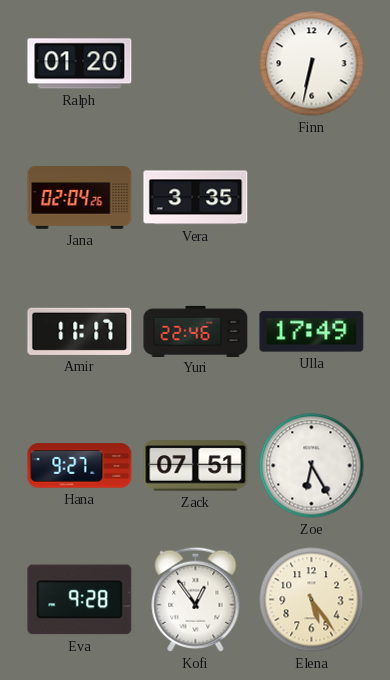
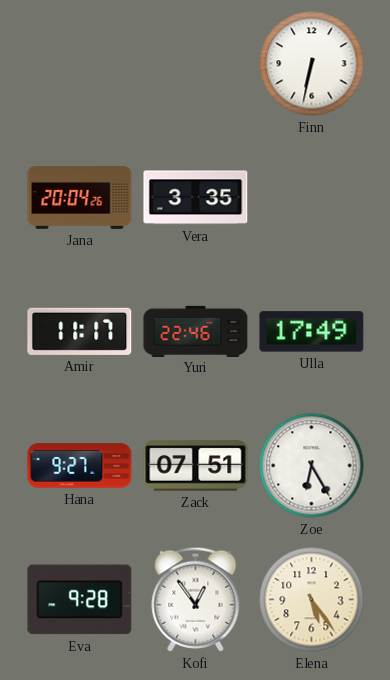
Ralph: 01:20 -> none (80, 64)
Jana: 02:04 -> 20:04 (80, 198)
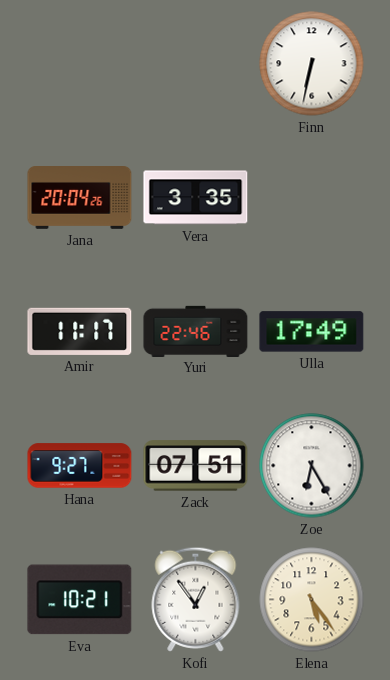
Eva: 9:28 -> 10:21 (80, 600)
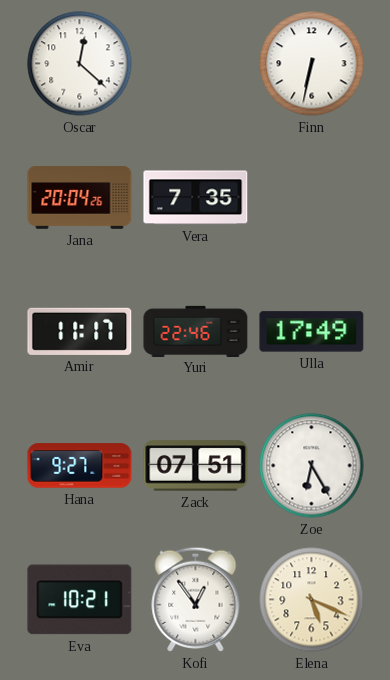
Oscar: none -> 12:22 (80, 64)
Vera: 3:35 -> 7:35 (196, 198)
Elena: 5:24 -> 5:19 (312, 600)
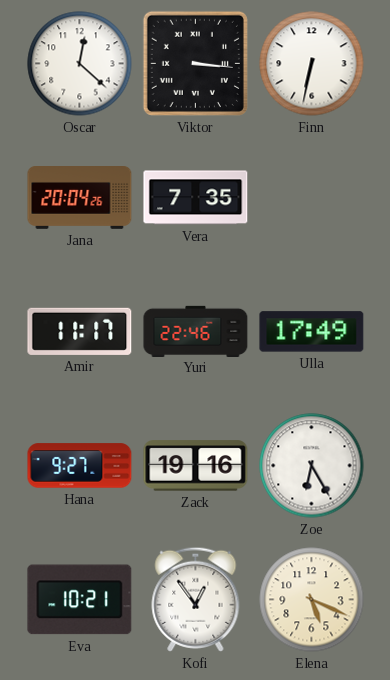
Viktor: none -> 3:16 (195, 63)
Zack: 07:51 -> 19:16 (196, 466)
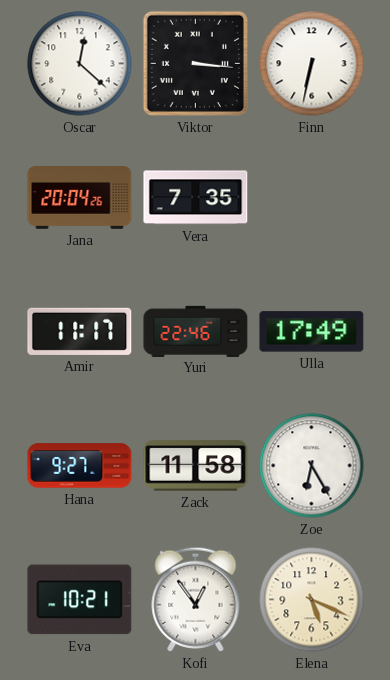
Zack: 19:16 -> 11:58 (196, 466)
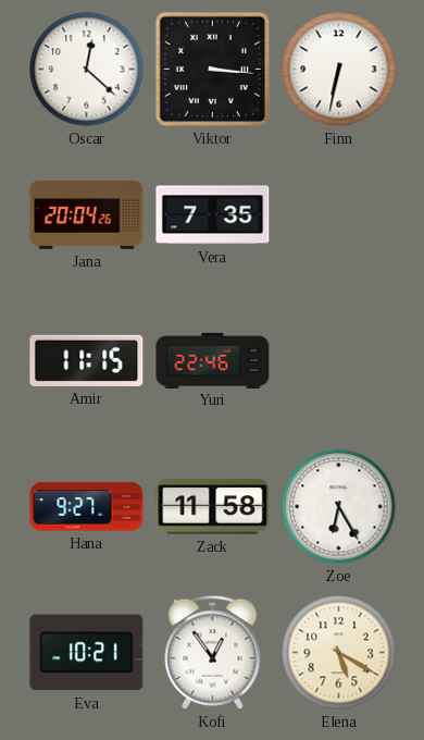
Amir: 11:17 -> 11:15 (87, 360)
Ulla: 17:49 -> none (312, 332)
Elena: 5:19 -> 5:20 (339, 653)
